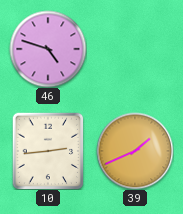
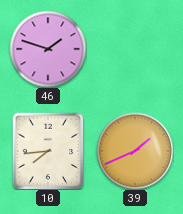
46: 4:48 -> 1:48 (48, 49)
10: 2:44 -> 7:44 (48, 151)
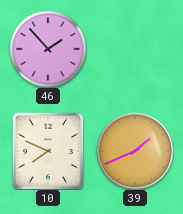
46: 1:48 -> 1:53 (48, 49)
10: 7:44 -> 7:49 (48, 151)
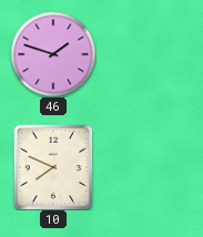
46: 1:53 -> 1:48 (53, 54)
39: 1:41 -> none (135, 151)
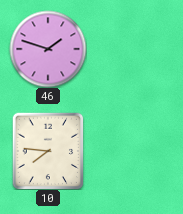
10: 7:49 -> 7:46 (48, 151)
